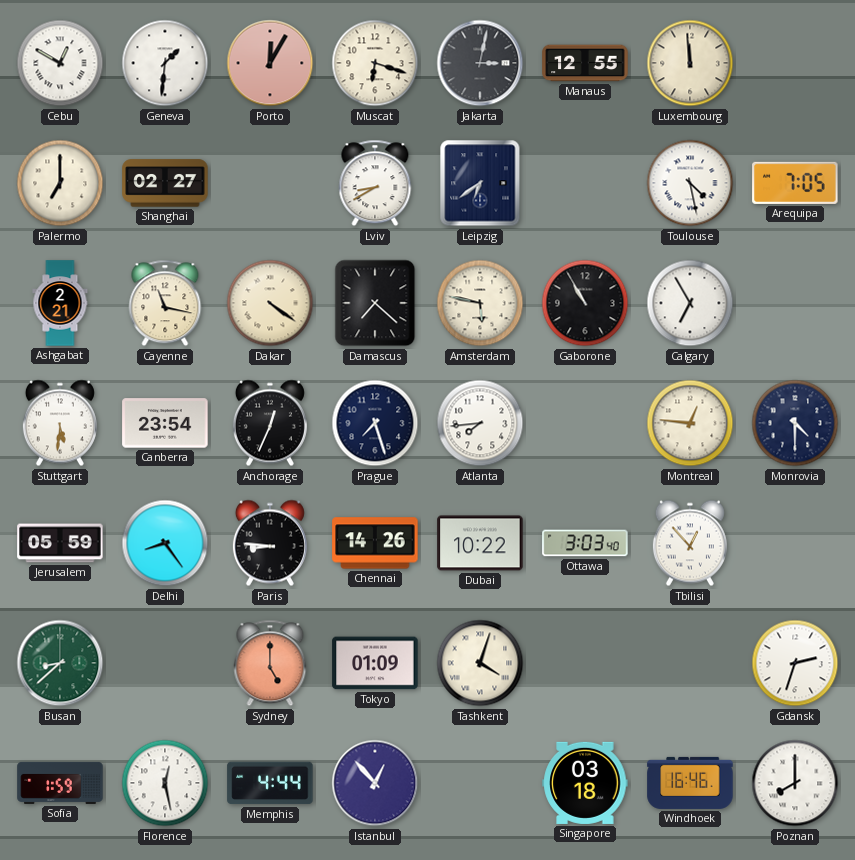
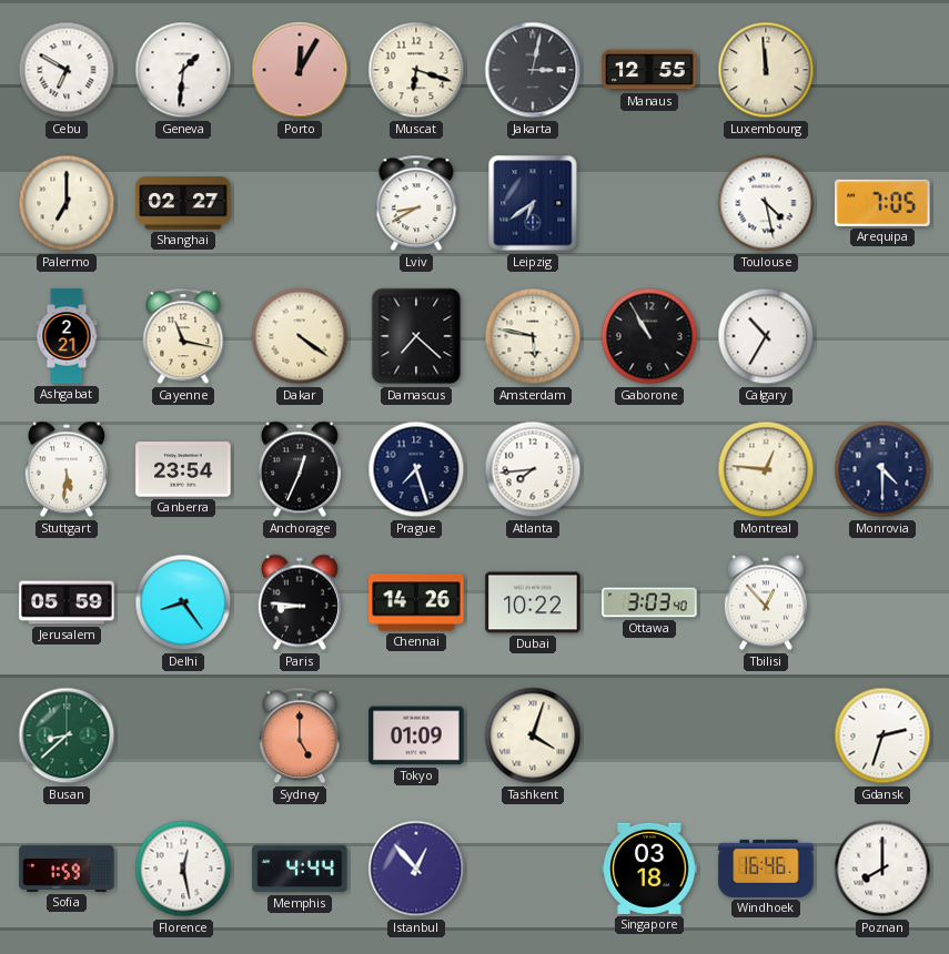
Cebu: 12:50 -> 6:50 (67, 70)
Calgary: 6:55 -> 10:35 (766, 336)
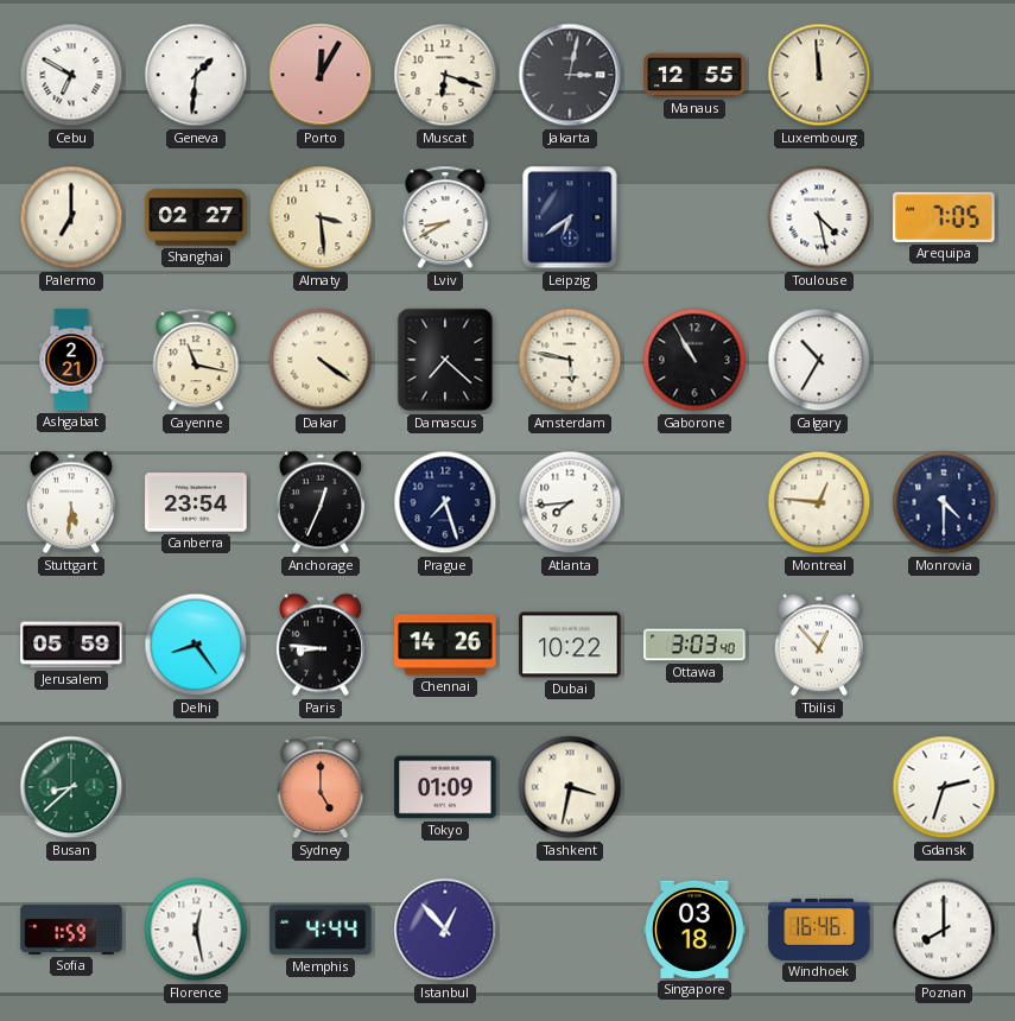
Almaty: none -> 3:29 (321, 217)
Tashkent: 4:03 -> 3:32 (570, 787)
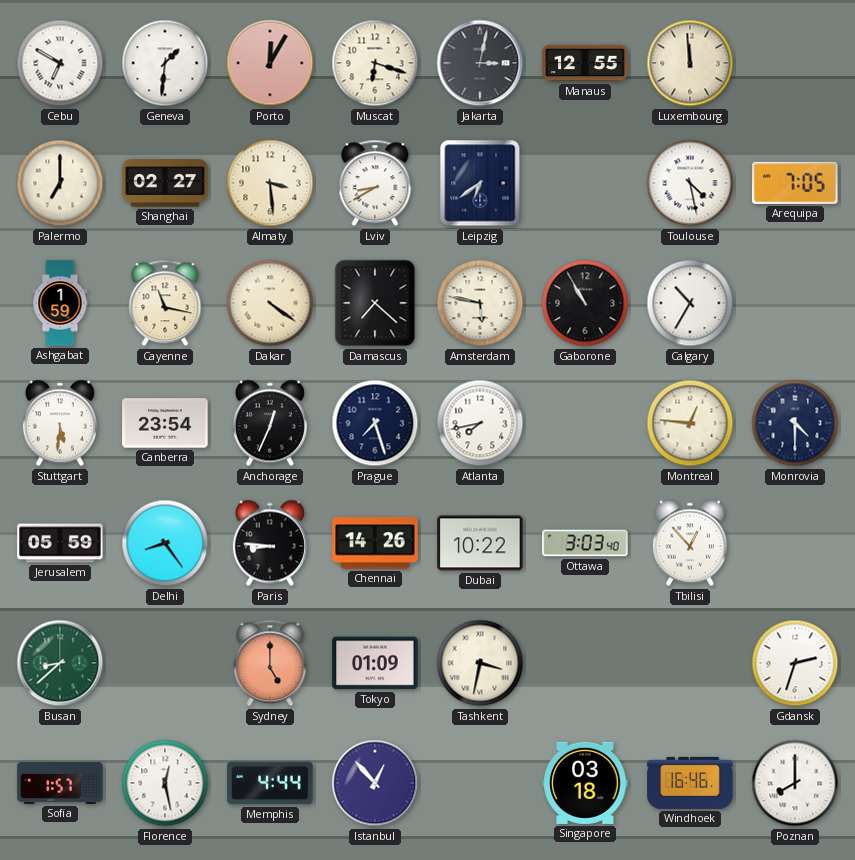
Ashgabat: 2:21 -> 1:59 (60, 303)
Atlanta: 7:44 -> 7:43 (480, 423)
Sofia: 1:59 -> 1:57 (60, 783)
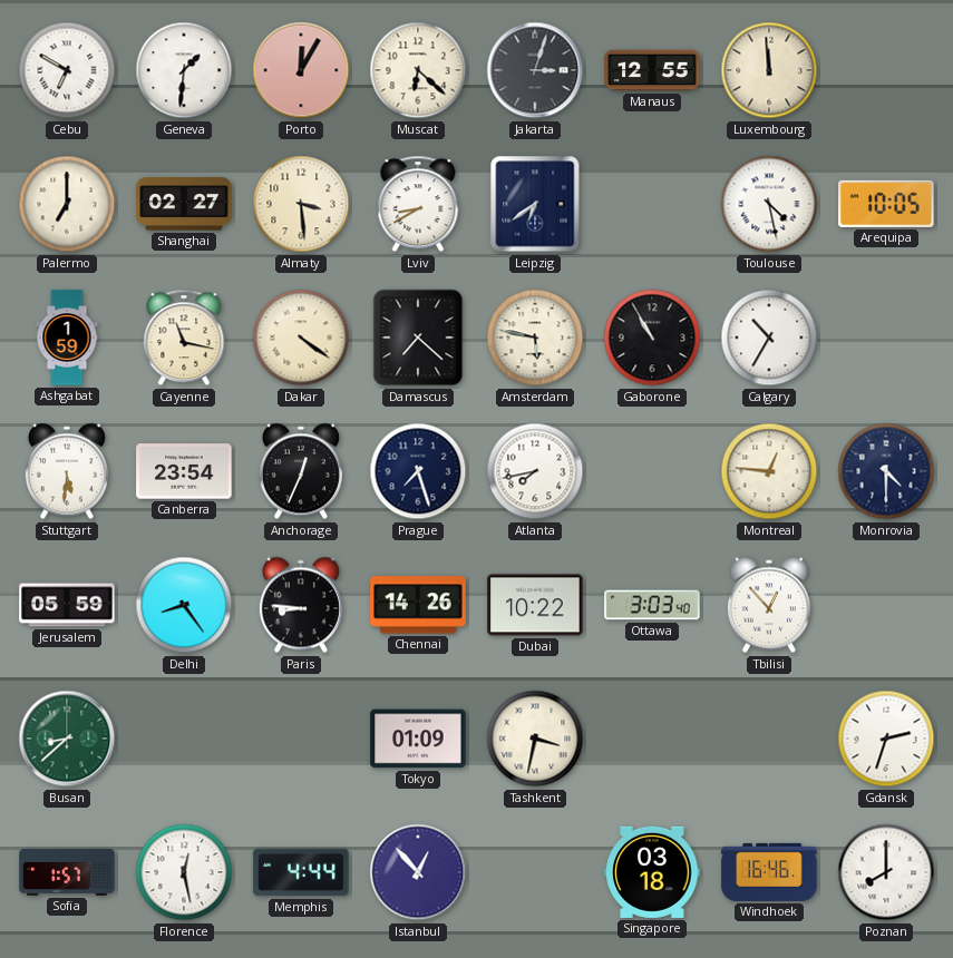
Muscat: 6:18 -> 6:22 (418, 70)
Jakarta: 3:02 -> 3:03 (535, 70)
Arequipa: 7:05 -> 10:05 (886, 204)
Sydney: 5:00 -> none (270, 663)
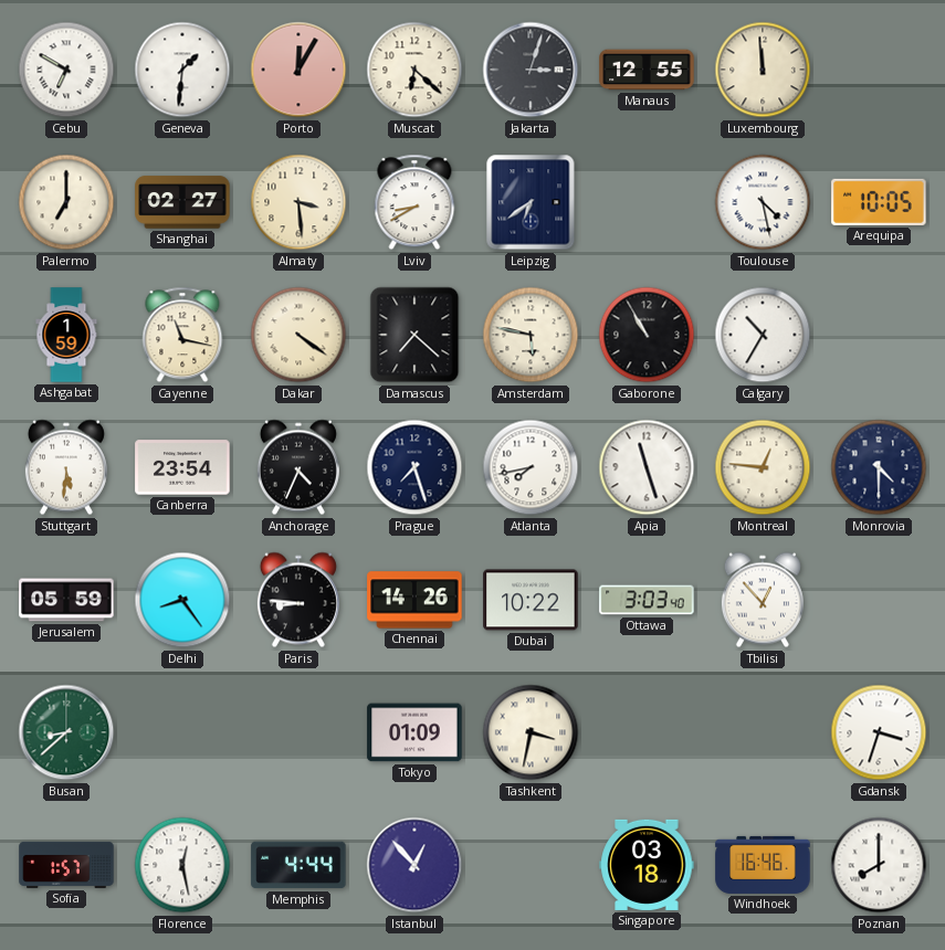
Anchorage: 12:34 -> 4:34 (298, 467)
Apia: none -> 11:27 (647, 467)
Gdansk: 2:33 -> 3:33 (879, 732)
